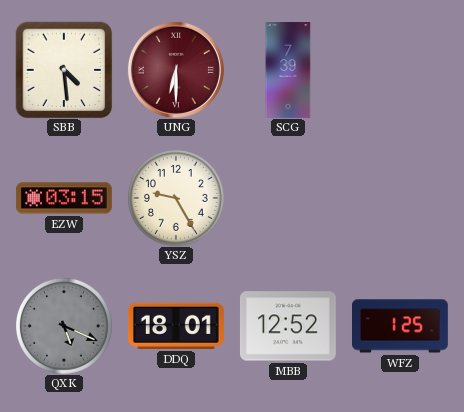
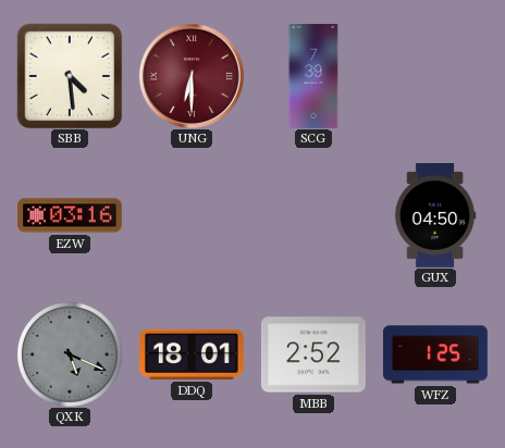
EZW: 03:15 -> 03:16 (70, 215)
YSZ: 9:25 -> none (176, 198)
GUX: none -> 04:50 (435, 216)
MBB: 12:52 -> 2:52 (313, 354)
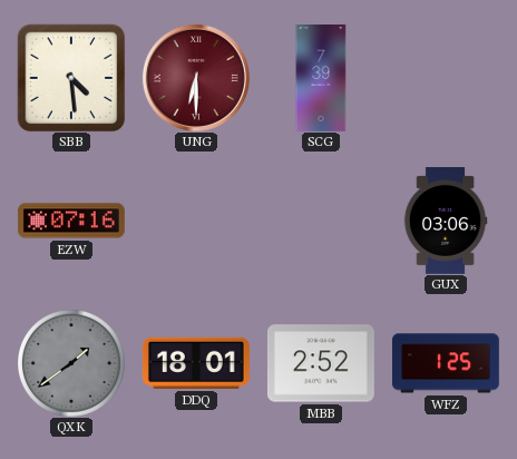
EZW: 03:16 -> 07:16 (71, 221)
GUX: 04:50 -> 03:06 (446, 222)
QXK: 5:19 -> 1:39 (71, 363)
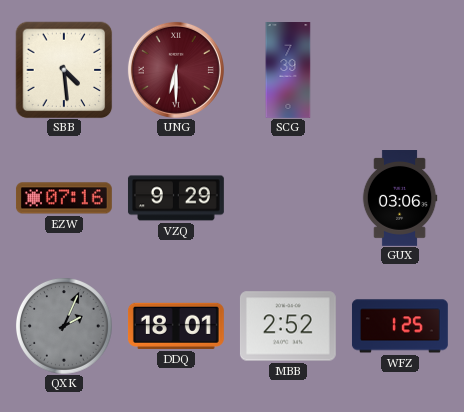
VZQ: none -> 9:29 (176, 198)
QXK: 1:39 -> 2:04 (64, 326)
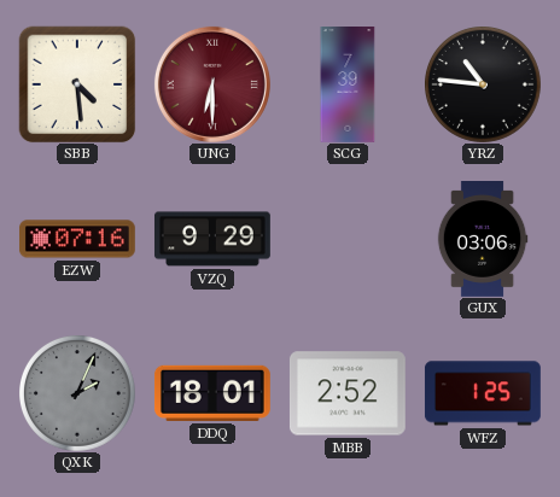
YRZ: none -> 10:46 (483, 84)
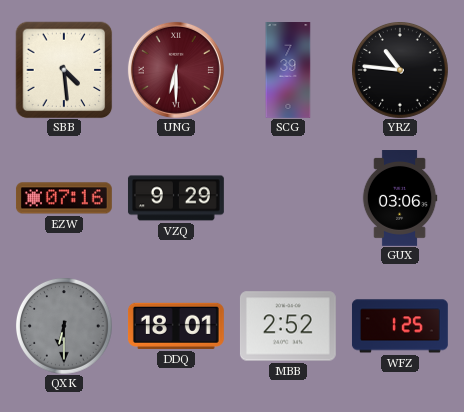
QXK: 2:04 -> 6:30 (64, 326)
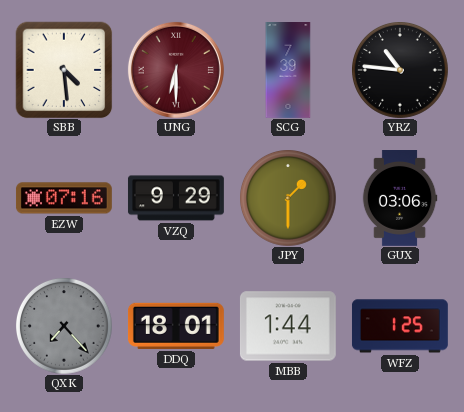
JPY: none -> 1:30 (288, 198)
QXK: 6:30 -> 7:23 (64, 326)
MBB: 2:52 -> 1:44 (288, 326)
